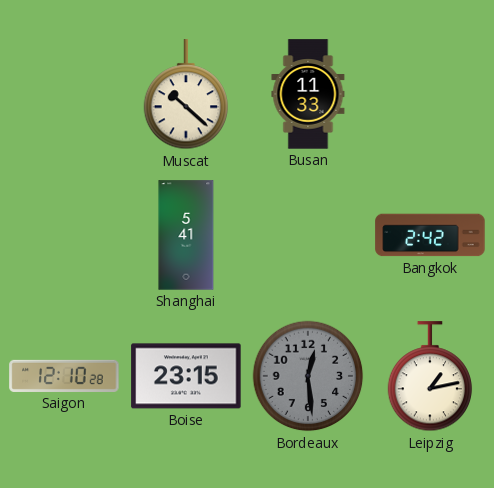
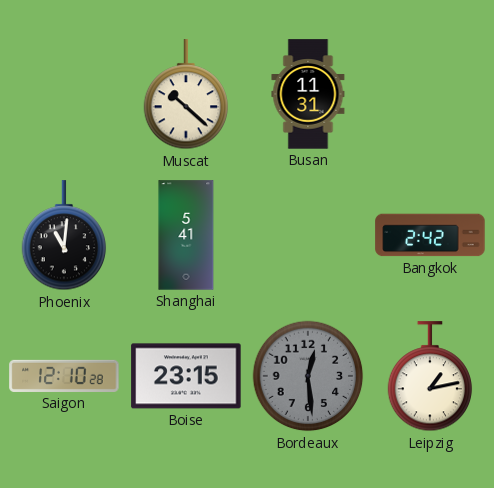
Busan: 11:33 -> 11:31 (308, 94)
Phoenix: none -> 11:01 (64, 236)
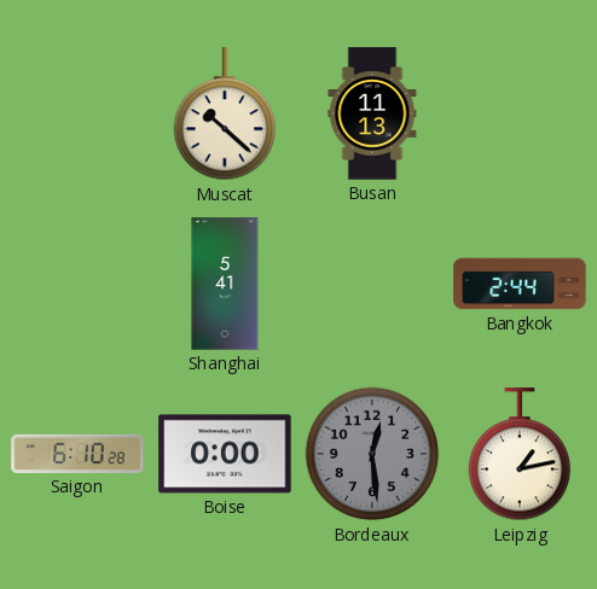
Busan: 11:31 -> 11:13 (372, 113)
Phoenix: 11:01 -> none (64, 236)
Bangkok: 2:42 -> 2:44 (520, 284)
Saigon: 12:10 -> 6:10 (77, 454)
Boise: 23:15 -> 0:00 (225, 454)
